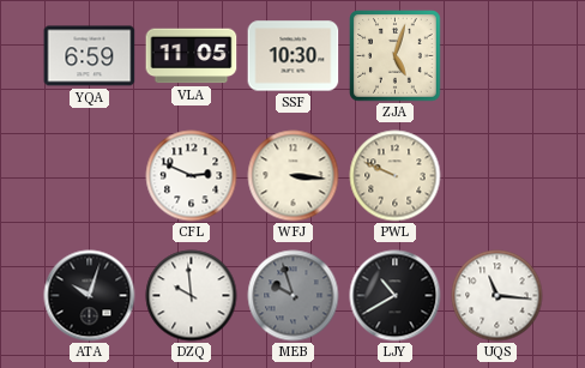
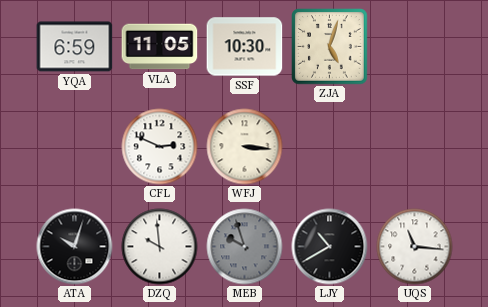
PWL: 9:49 -> none (396, 176)
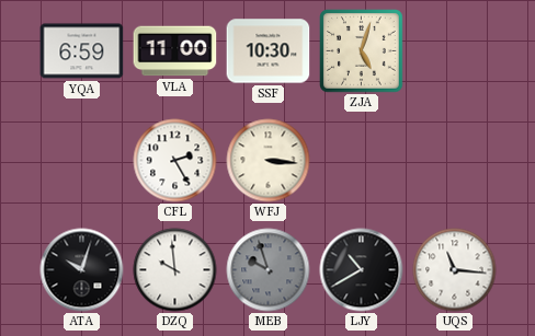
VLA: 11:05 -> 11:00 (175, 51)
CFL: 2:49 -> 2:25 (175, 161)
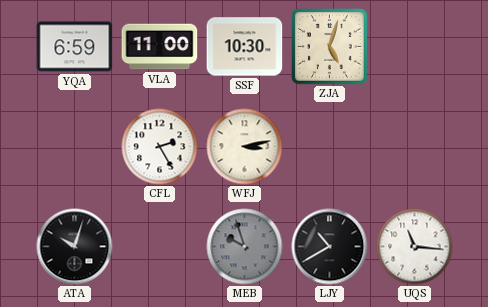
WFJ: 3:16 -> 3:13 (245, 147)
DZQ: 9:59 -> none (175, 270)
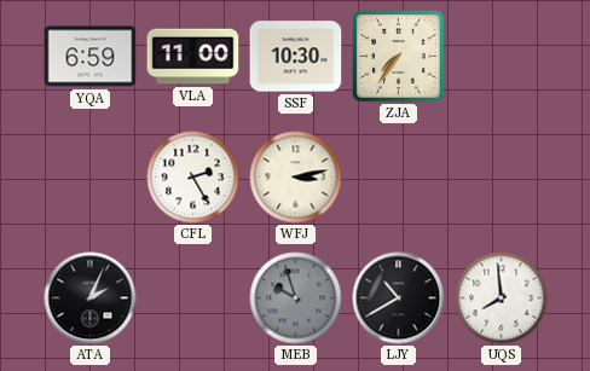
ZJA: 5:03 -> 7:36 (399, 57)
ATA: 10:03 -> 2:04 (91, 298)
UQS: 11:16 -> 7:59 (502, 298)
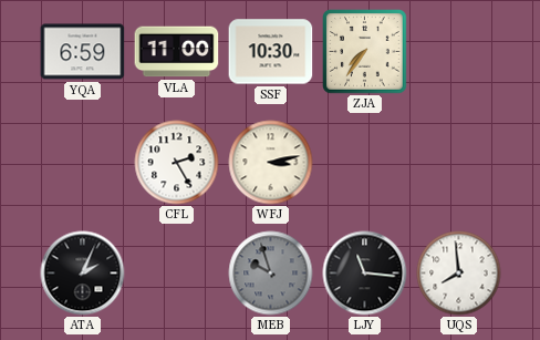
LJY: 10:40 -> 11:16 (365, 274)
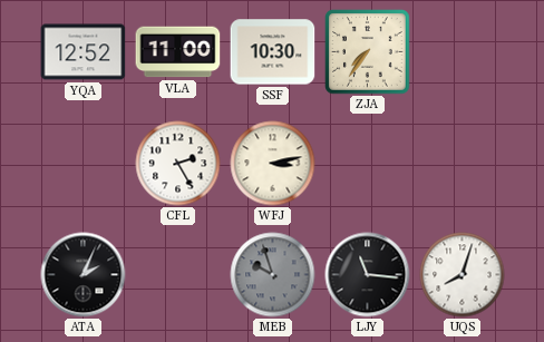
YQA: 6:59 -> 12:52 (84, 52)
UQS: 7:59 -> 8:03 (463, 275)
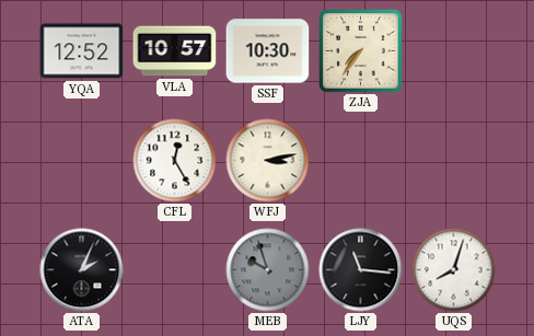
VLA: 11:00 -> 10:57 (175, 51)
CFL: 2:25 -> 12:25 (175, 161)
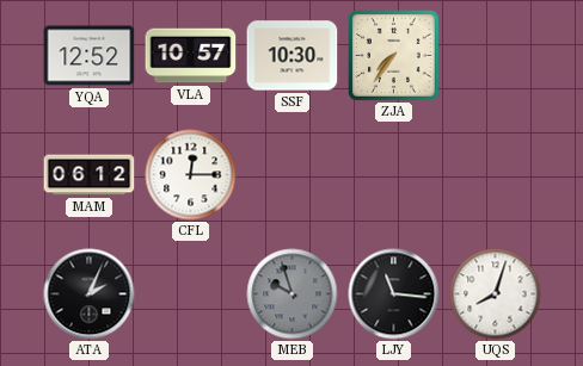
MAM: none -> 06:12 (90, 175)
CFL: 12:25 -> 12:15 (191, 175)
WFJ: 3:13 -> none (268, 161)
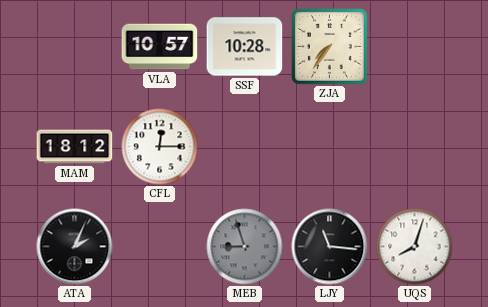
YQA: 12:52 -> none (90, 56)
SSF: 10:30 -> 10:28 (245, 47)
MAM: 06:12 -> 18:12 (75, 147)
MEB: 9:57 -> 8:57 (245, 247)
